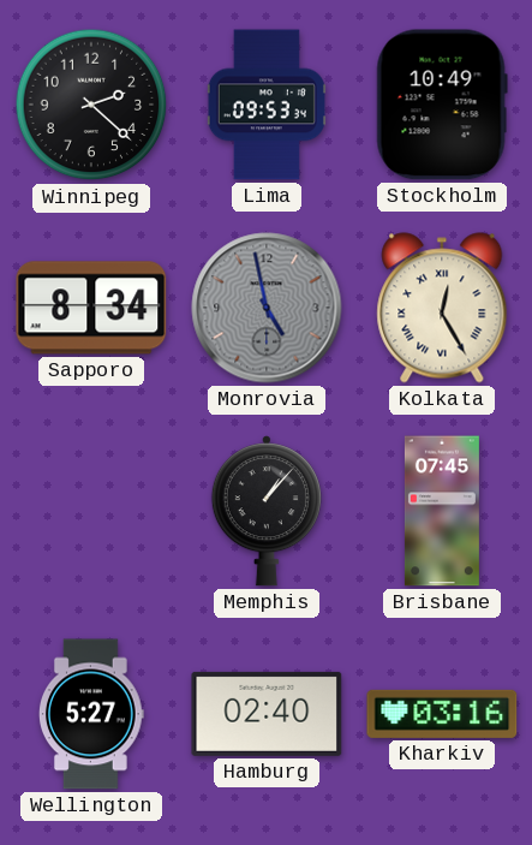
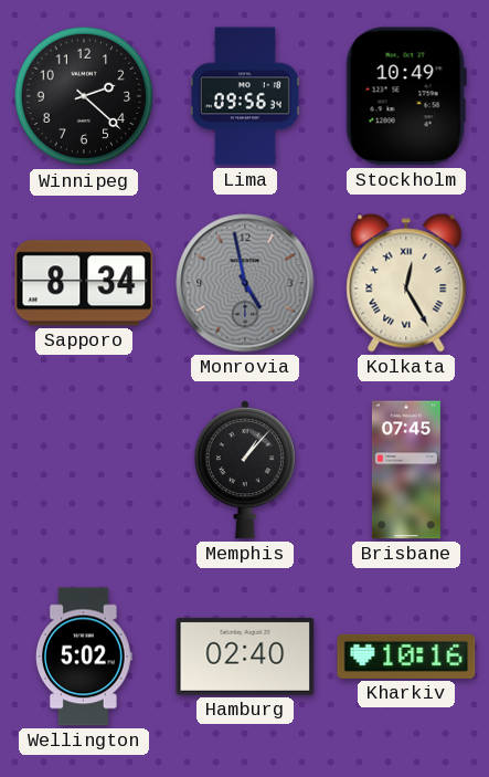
Lima: 09:53 -> 09:56 (245, 96)
Wellington: 5:27 -> 5:02 (84, 657)
Kharkiv: 03:16 -> 10:16 (406, 657)
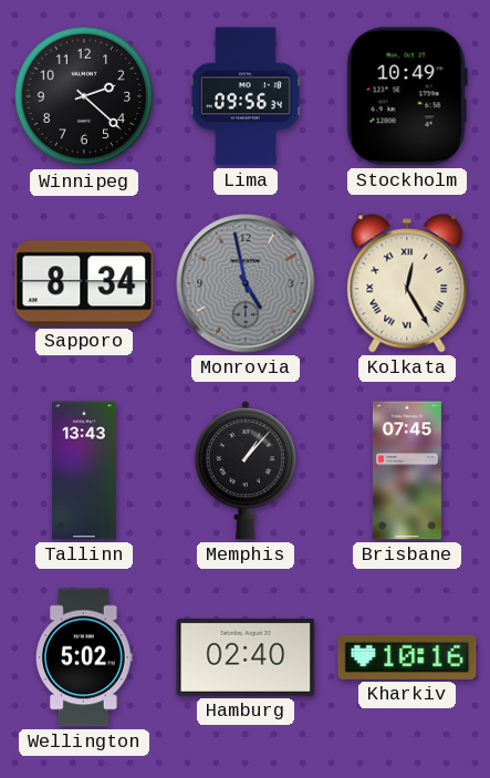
Tallinn: none -> 13:43 (85, 470)
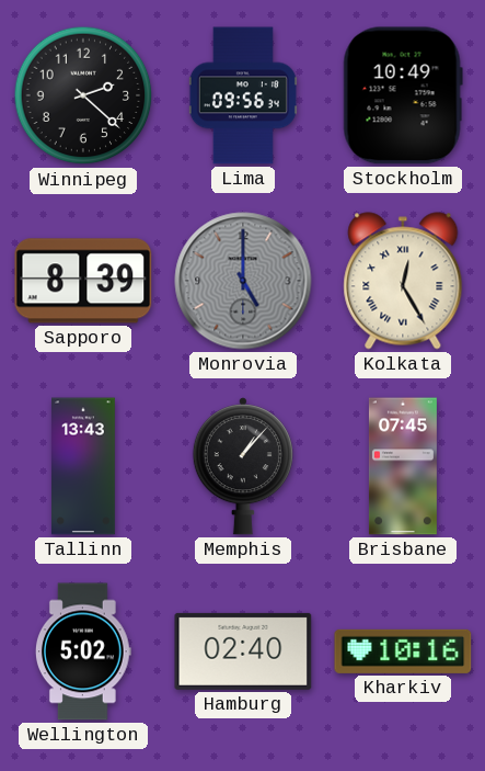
Sapporo: 8:34 -> 8:39 (83, 281)
Monrovia: 4:58 -> 5:00 (243, 281)
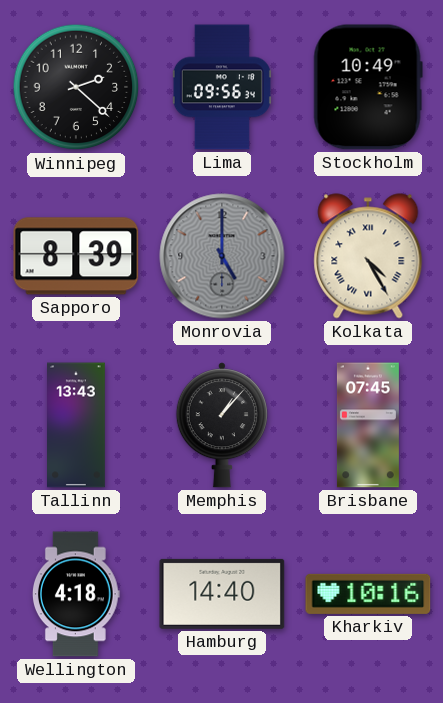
Kolkata: 12:25 -> 4:25 (368, 256)
Wellington: 5:02 -> 4:18 (76, 594)
Hamburg: 02:40 -> 14:40 (222, 594)
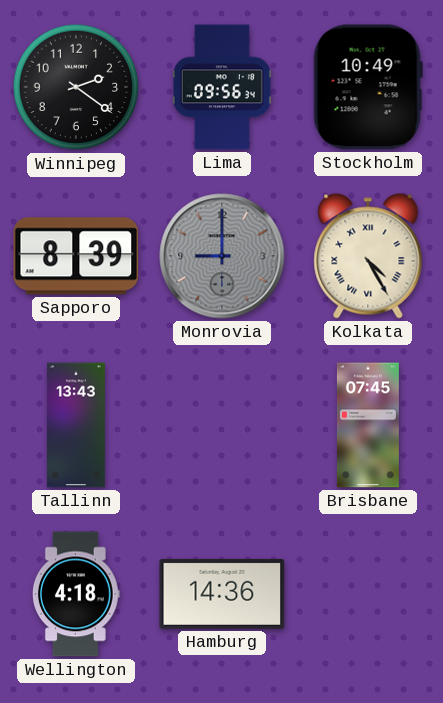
Winnipeg: 2:22 -> 2:21 (76, 87)
Monrovia: 5:00 -> 9:00 (222, 256)
Memphis: 1:07 -> none (222, 425)
Hamburg: 14:40 -> 14:36 (222, 594)
Kharkiv: 10:16 -> none (368, 594)
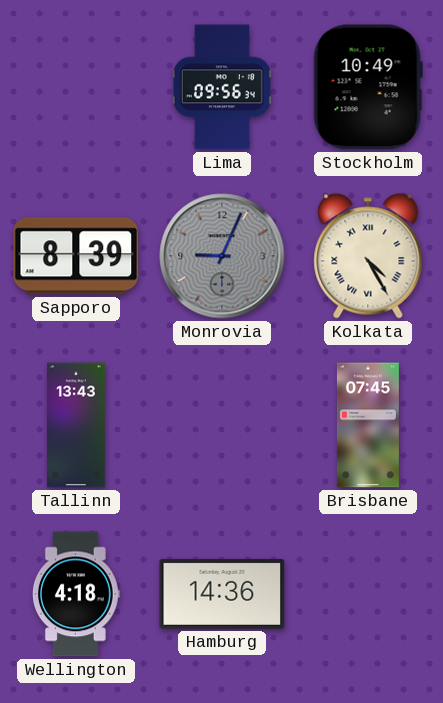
Winnipeg: 2:21 -> none (76, 87)
Monrovia: 9:00 -> 9:04 (222, 256)
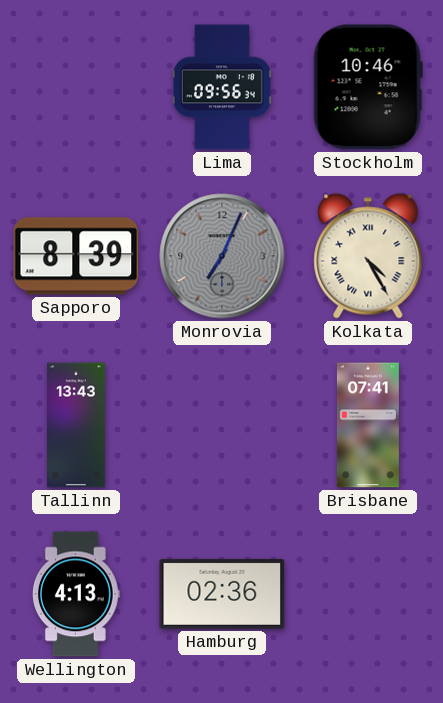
Stockholm: 10:49 -> 10:46 (368, 87)
Monrovia: 9:04 -> 7:04 (222, 256)
Brisbane: 07:45 -> 07:41 (368, 425)
Wellington: 4:18 -> 4:13 (76, 594)
Hamburg: 14:36 -> 02:36 (222, 594)
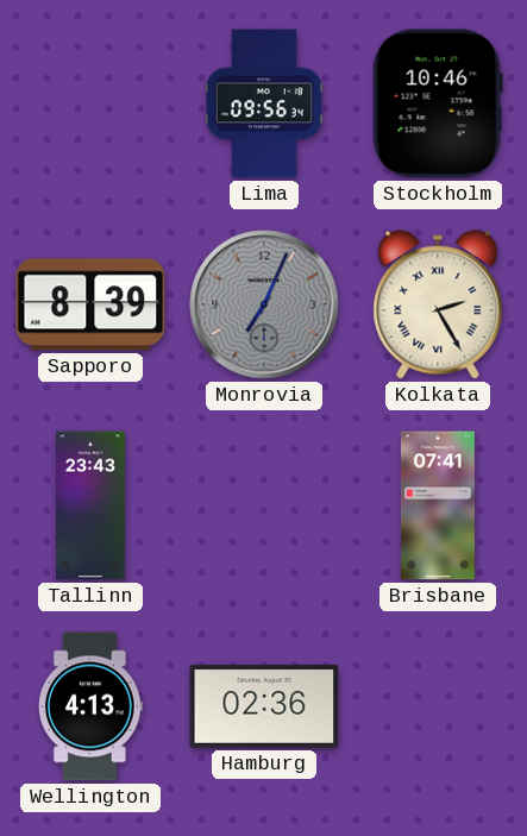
Kolkata: 4:25 -> 2:25 (438, 304)
Tallinn: 13:43 -> 23:43 (92, 505)
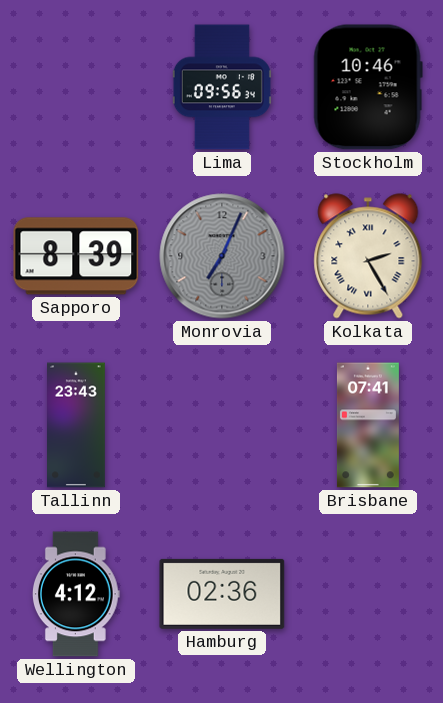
Wellington: 4:13 -> 4:12 (76, 594)
